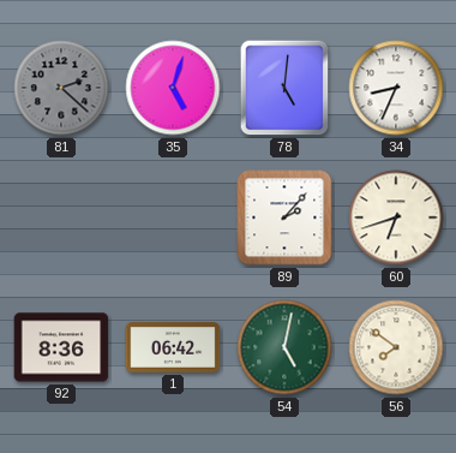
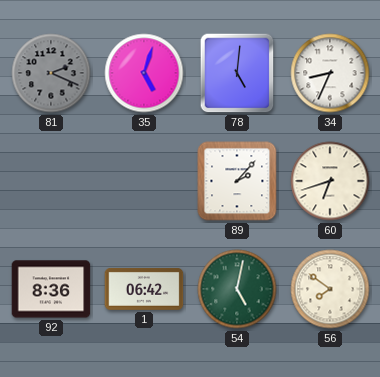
81: 2:22 -> 2:19 (51, 73)
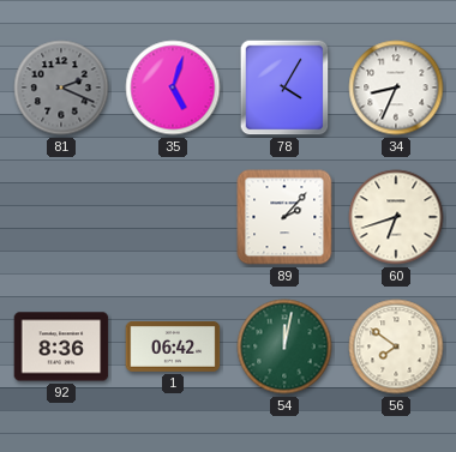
78: 5:01 -> 4:05 (284, 88)
54: 5:02 -> 12:02 (284, 346)
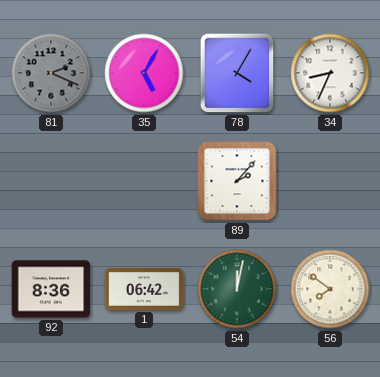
35: 5:03 -> 5:05 (144, 73)
60: 6:42 -> none (396, 217)
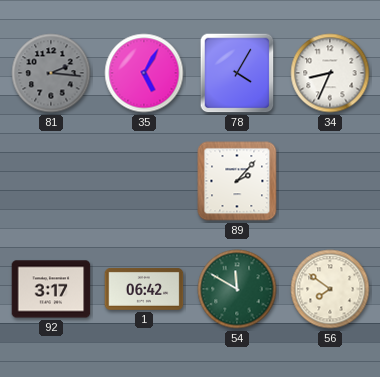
81: 2:19 -> 2:16 (51, 73)
92: 8:36 -> 3:17 (51, 289)
54: 12:02 -> 11:50 (237, 289)
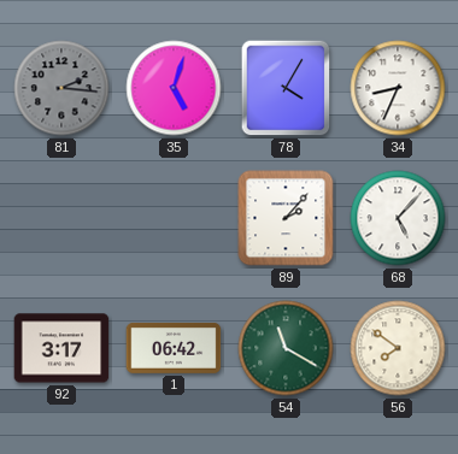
35: 5:05 -> 5:03 (174, 88)
68: none -> 5:07 (398, 218)
54: 11:50 -> 11:20 (286, 348)
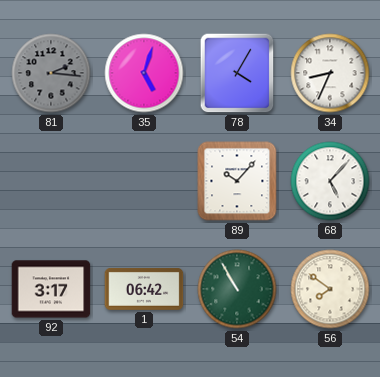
89: 2:07 -> 10:07 (237, 181)
54: 11:20 -> 10:55 (237, 289)
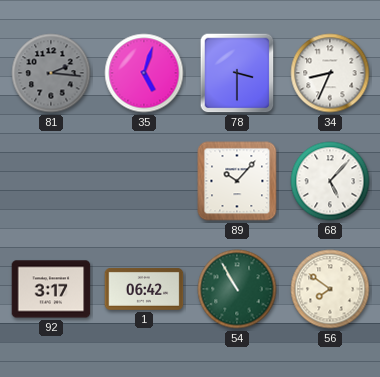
78: 4:05 -> 3:30 (237, 73)
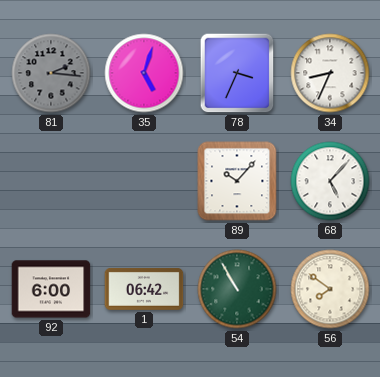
78: 3:30 -> 3:34 (237, 73)
92: 3:17 -> 6:00 (51, 289)
